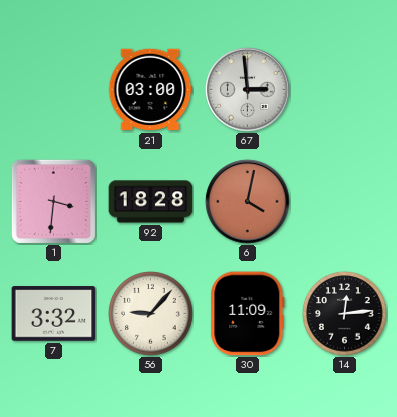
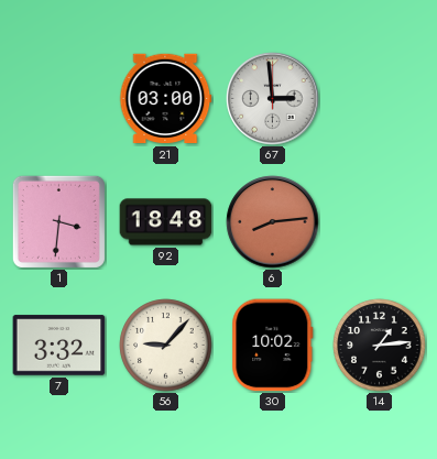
92: 18:28 -> 18:48 (166, 222)
6: 4:02 -> 8:14 (273, 222)
30: 11:09 -> 10:02 (273, 346)
14: 12:14 -> 1:14 (380, 346)
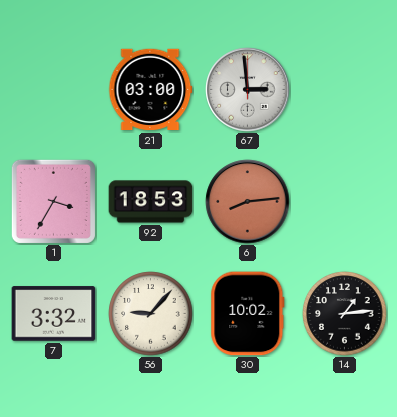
1: 3:31 -> 3:35 (53, 201)
92: 18:48 -> 18:53 (151, 202)
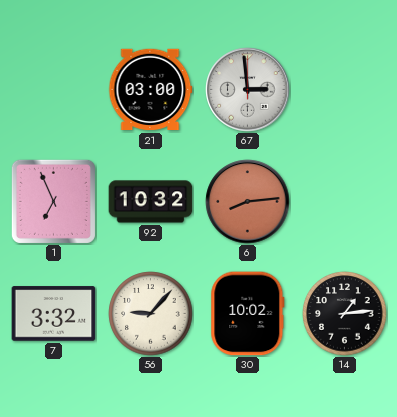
1: 3:35 -> 6:56 (53, 201)
92: 18:53 -> 10:32 (151, 202)
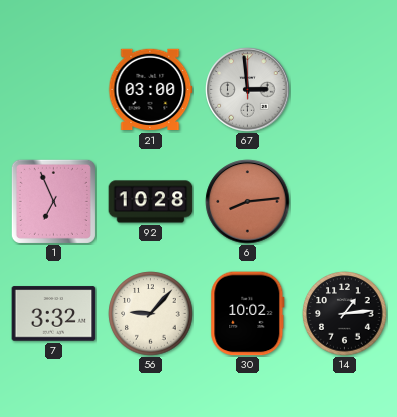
92: 10:32 -> 10:28 (151, 202)
